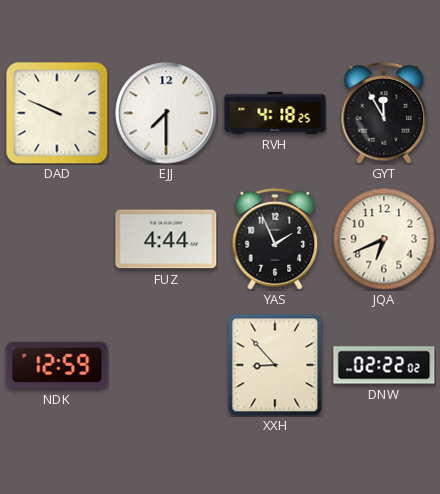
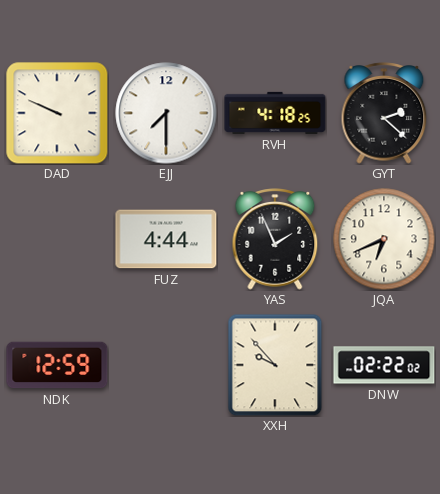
GYT: 11:55 -> 2:22 (384, 113)
XXH: 8:53 -> 9:53 (275, 365)
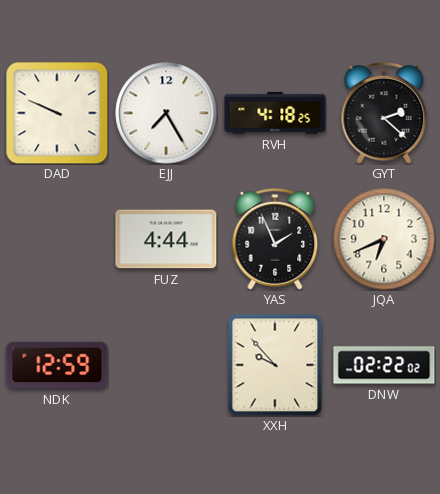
EJJ: 7:30 -> 7:25 (166, 113)
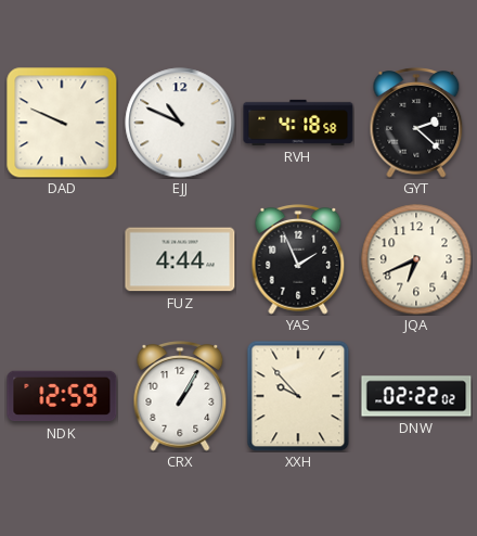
EJJ: 7:25 -> 10:49 (180, 123)
RVH: 4:18:25 -> 4:18:58 (298, 123)
CRX: none -> 1:05 (180, 396)
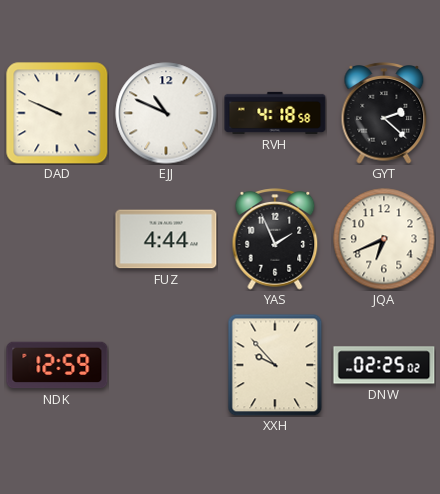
CRX: 1:05 -> none (180, 396)
DNW: 02:22 -> 02:25 (384, 365)
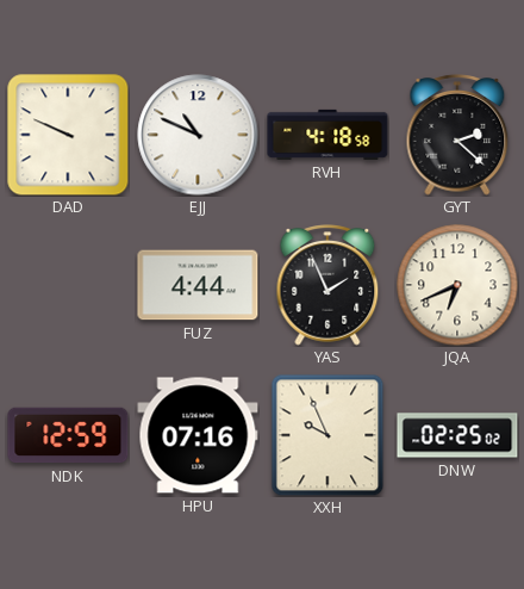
HPU: none -> 07:16 (198, 435)
XXH: 9:53 -> 9:56 (327, 435)
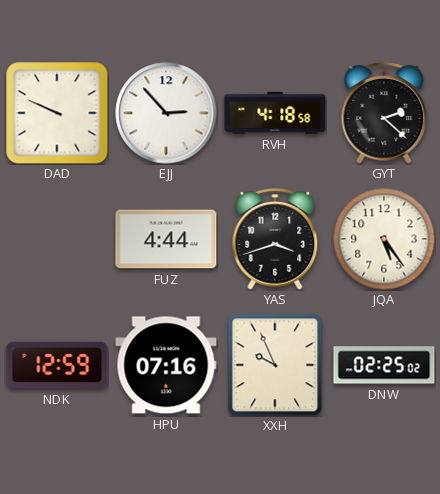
EJJ: 10:49 -> 2:53 (166, 113)
YAS: 1:56 -> 3:42 (275, 239)
JQA: 6:41 -> 5:24 (384, 239)
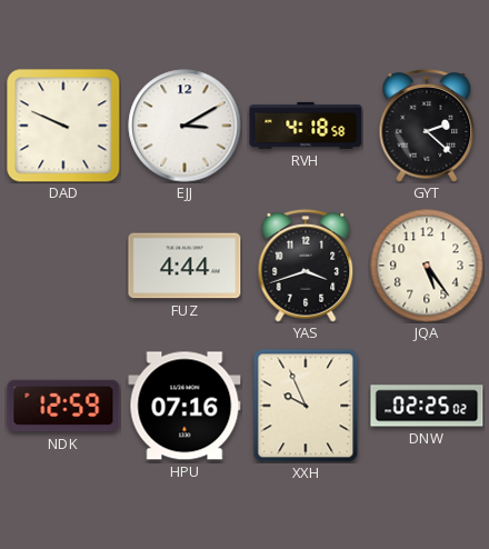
EJJ: 2:53 -> 3:10 (184, 126)
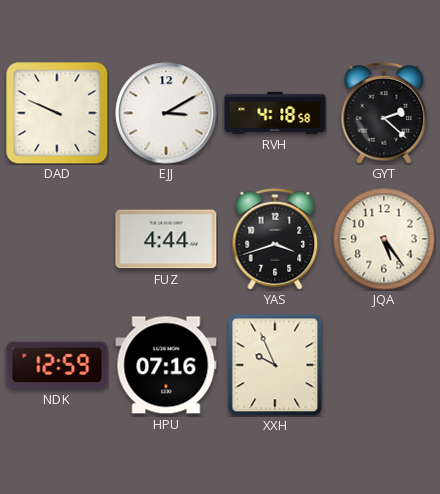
DNW: 02:25 -> none (427, 406)
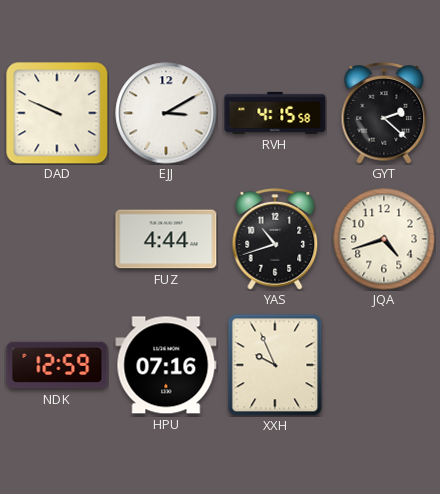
RVH: 4:18 -> 4:15 (275, 113)
YAS: 3:42 -> 10:42 (275, 239)
JQA: 5:24 -> 4:42 (384, 239)
